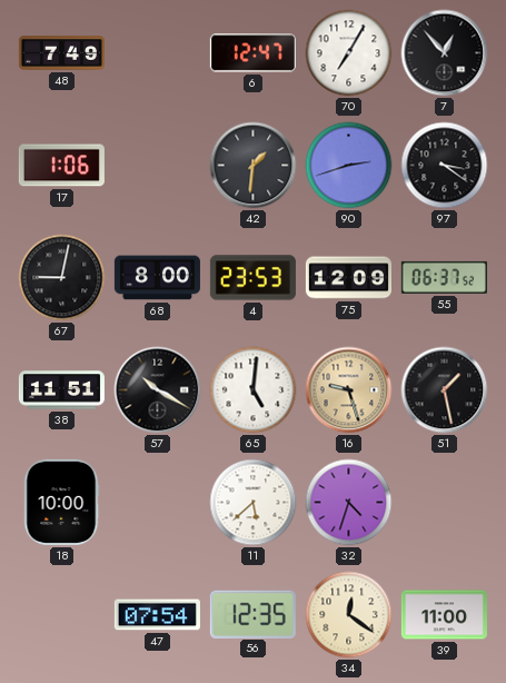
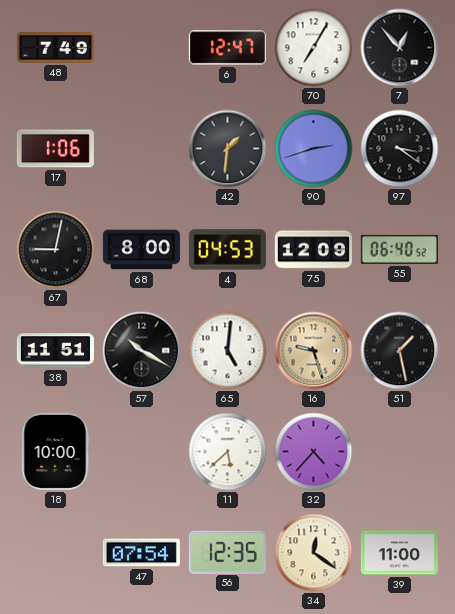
4: 23:53 -> 04:53 (227, 250)
55: 06:37 -> 06:40 (399, 249)
32: 4:33 -> 4:37 (314, 452)
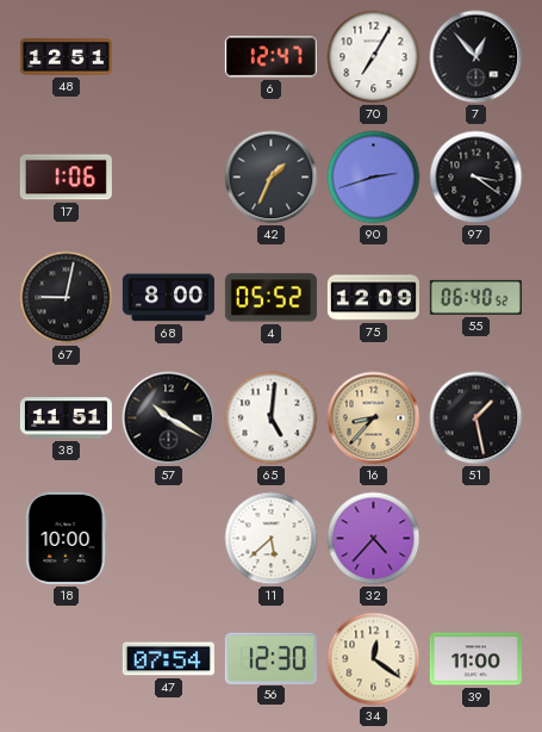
48: 7:49 -> 12:51 (66, 57)
42: 1:31 -> 1:34 (272, 178)
4: 04:53 -> 05:52 (270, 298)
16: 9:27 -> 8:37 (374, 418)
56: 12:35 -> 12:30 (270, 658)
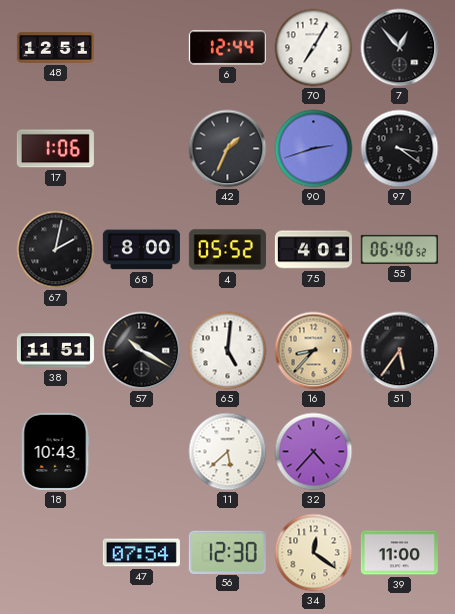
6: 12:47 -> 12:44 (227, 48)
67: 9:02 -> 2:02 (56, 250)
75: 12:09 -> 4:01 (313, 250)
51: 1:28 -> 5:36 (400, 351)
18: 10:00 -> 10:43 (55, 451)
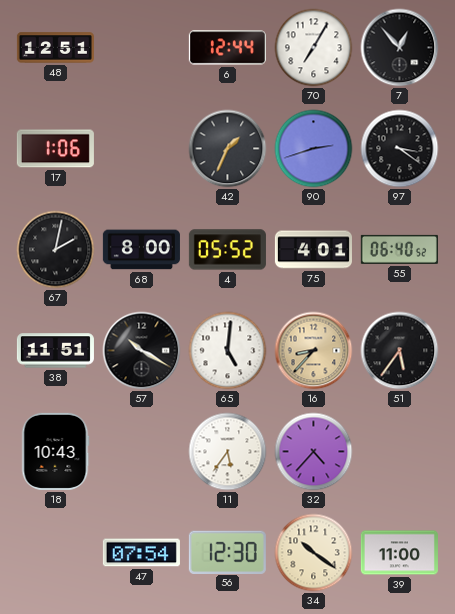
11: 5:38 -> 5:36 (228, 452)
34: 12:21 -> 10:21 (314, 553)
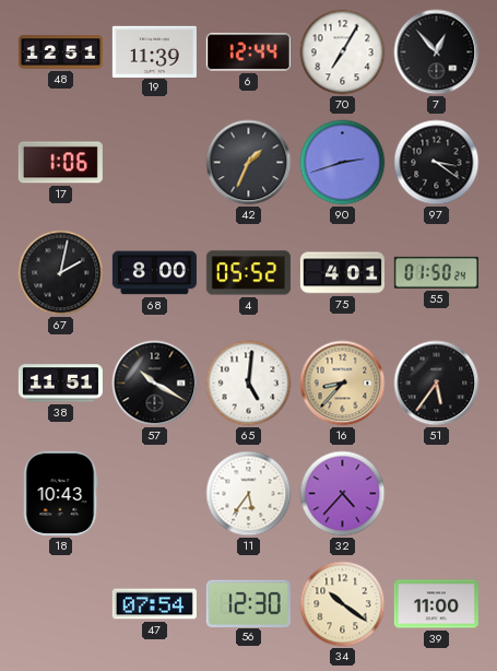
19: none -> 11:39 (154, 51)
55: 06:40 -> 01:50 (436, 272)
